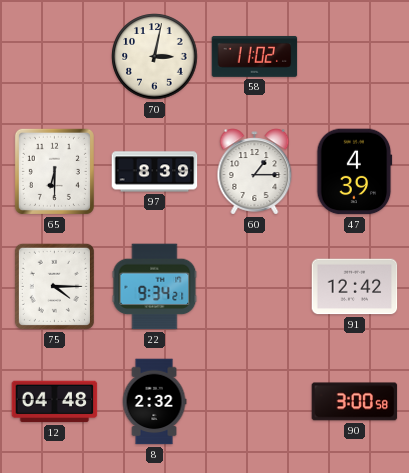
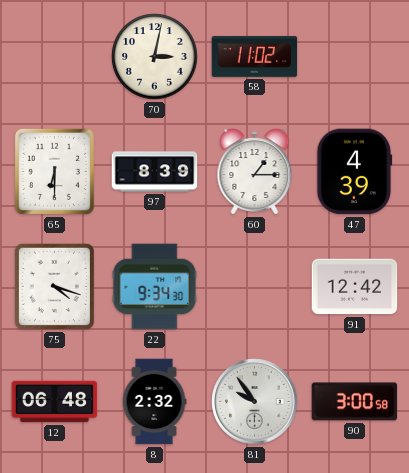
75: 4:15 -> 4:18 (54, 286)
22: 9:34:21 -> 9:34:30 (155, 287)
12: 04:48 -> 06:48 (55, 402)
81: none -> 9:54 (255, 402)
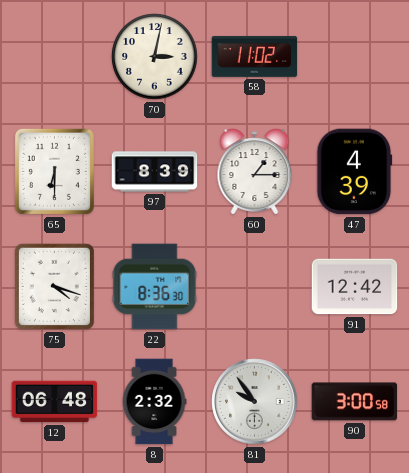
22: 9:34 -> 8:36 (155, 287)
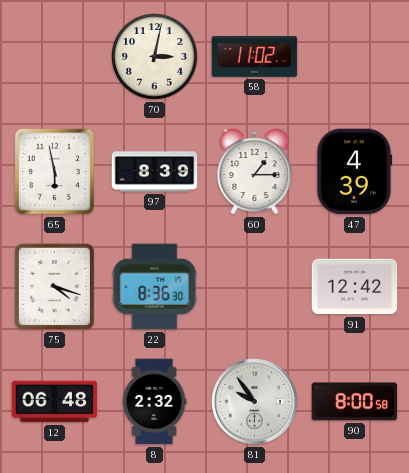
65: 6:30 -> 5:58 (54, 171)
90: 3:00 -> 8:00 (355, 402)
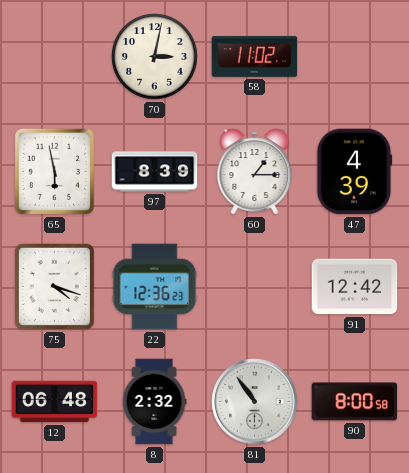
22: 8:36 -> 12:36 (155, 287)
81: 9:54 -> 10:54 (255, 402)
